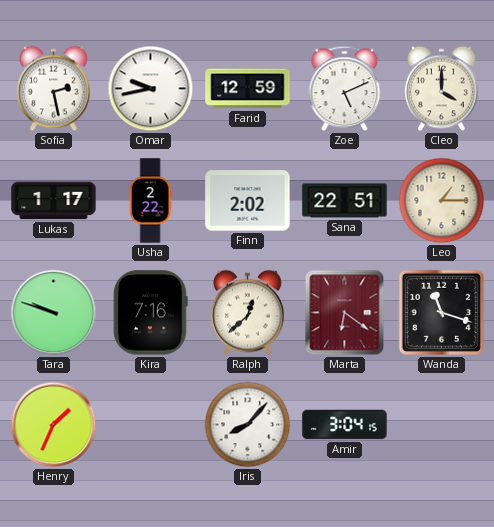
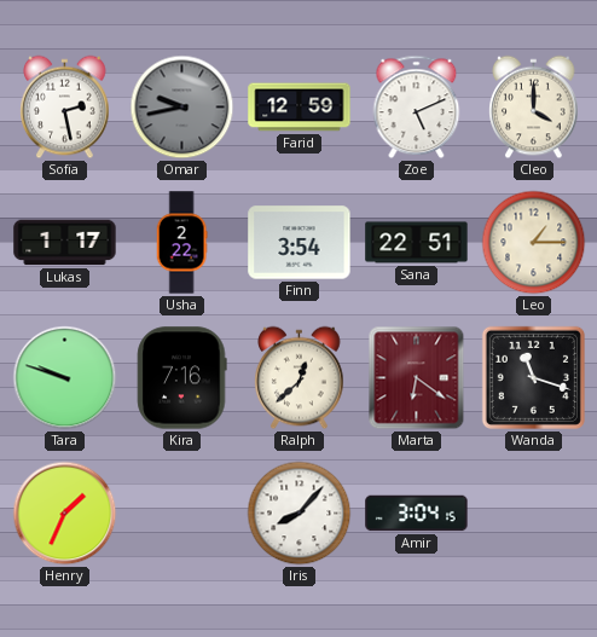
Omar dial: white -> grey (182, 108)
Finn: 2:02 -> 3:54 (300, 243)
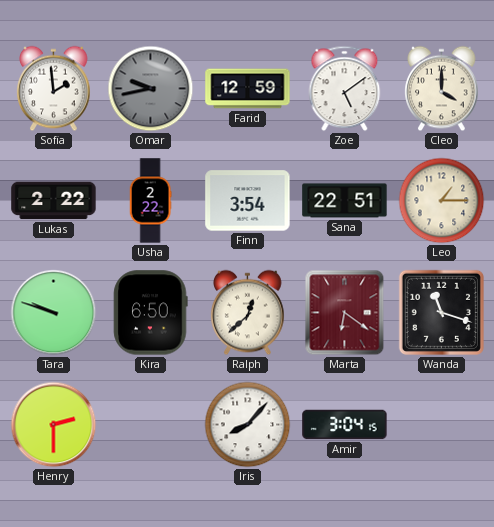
Sofia: 2:28 -> 1:59 (54, 89)
Zoe: 5:11 -> 5:09 (345, 89)
Lukas: 1:17 -> 2:22 (54, 201)
Kira: 7:16 -> 6:50 (151, 313)
Henry: 1:34 -> 2:30 (54, 425)
